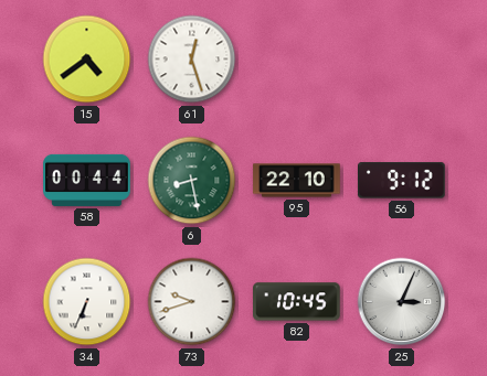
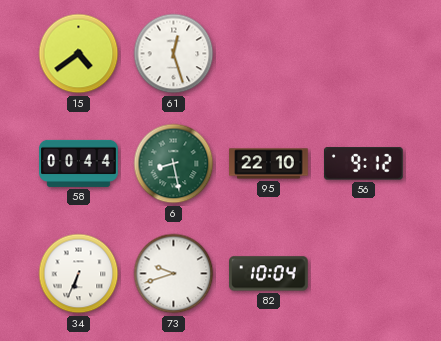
82: 10:45 -> 10:04 (269, 274)
25: 3:04 -> none (402, 302)
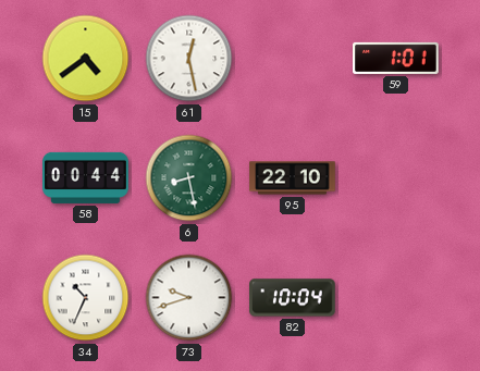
61: 12:27 -> 12:28 (189, 59)
59: none -> 1:01 (396, 58)
56: 9:12 -> none (364, 164)
34: 6:34 -> 10:34 (86, 298)
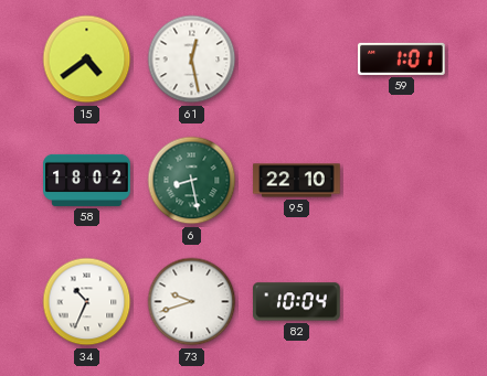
58: 00:44 -> 18:02 (87, 180)
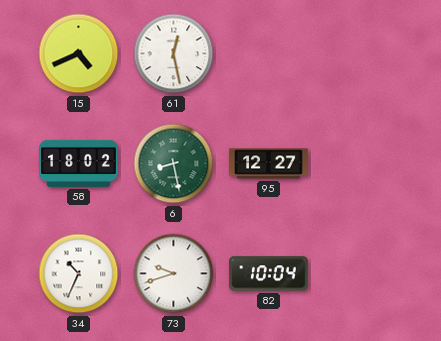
15: 4:39 -> 4:41 (79, 54)
59: 1:01 -> none (402, 58)
95: 22:10 -> 12:27 (269, 164)
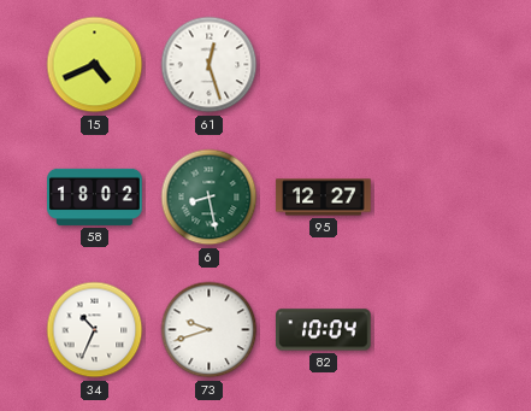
61: 12:28 -> 12:27 (210, 65)
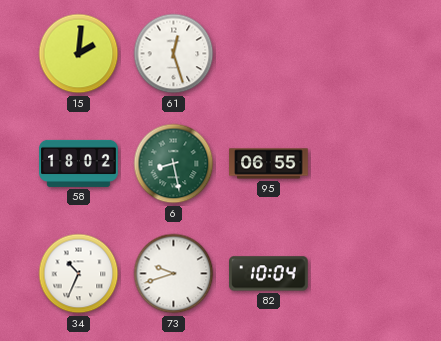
15: 4:41 -> 2:01 (79, 54)
95: 12:27 -> 06:55 (269, 164)
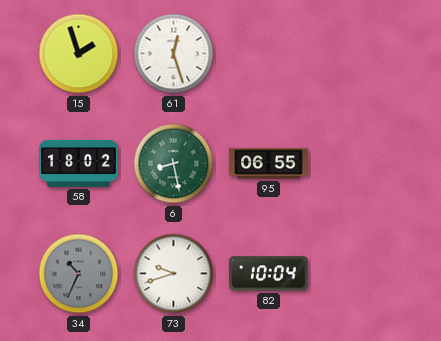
15: 2:01 -> 1:57 (79, 54)
34 dial: white -> grey (79, 274)
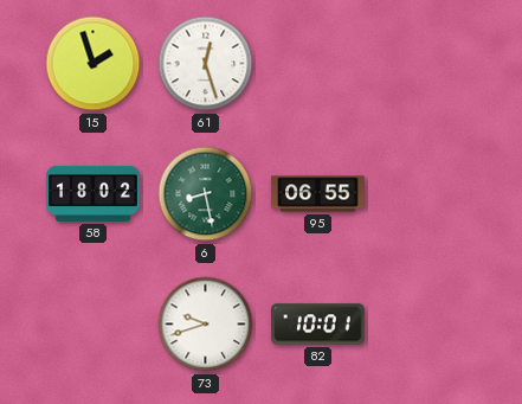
34: 10:34 -> none (79, 274)
82: 10:04 -> 10:01 (318, 325)
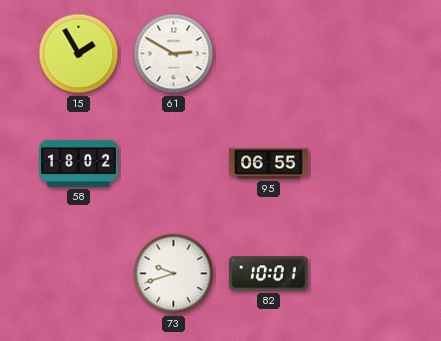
15: 1:57 -> 1:55 (79, 54)
61: 12:27 -> 2:50 (174, 54)
6: 8:28 -> none (206, 194)
